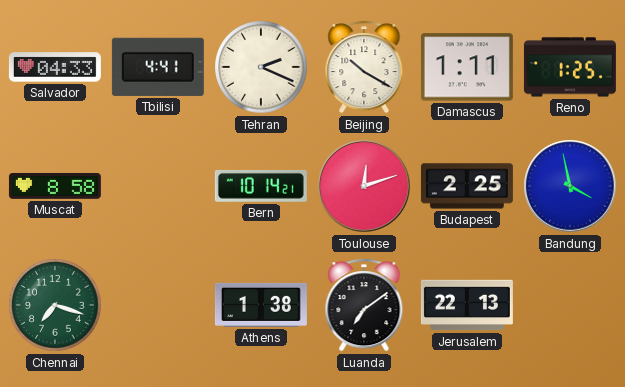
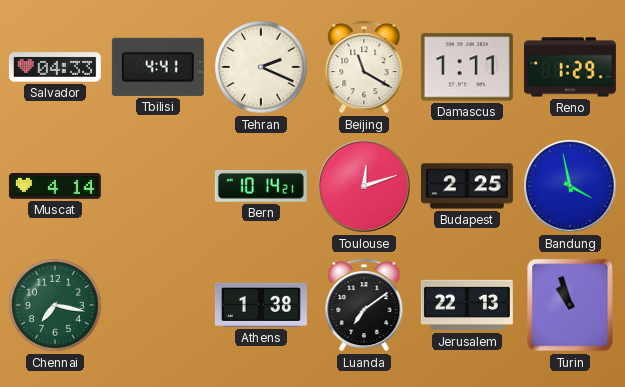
Beijing: 10:20 -> 11:20 (364, 67)
Reno: 1:25 -> 1:29 (570, 67)
Muscat: 8:58 -> 4:14 (55, 186)
Chennai: 7:18 -> 7:17 (55, 305)
Turin: none -> 10:57 (570, 305)
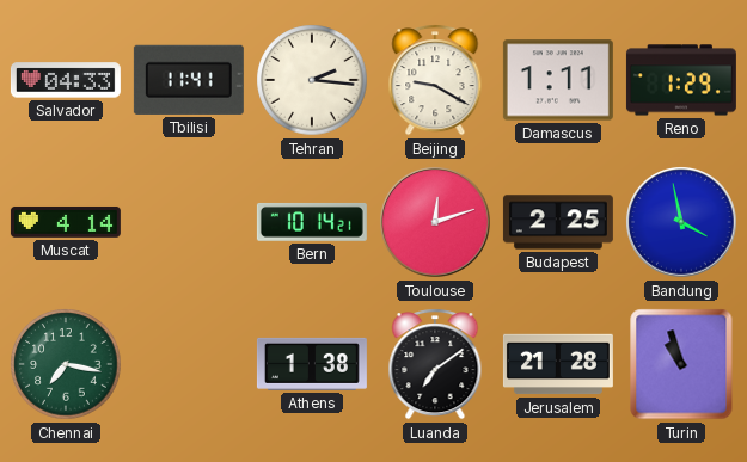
Tbilisi: 4:41 -> 11:41 (189, 80)
Tehran: 2:19 -> 2:16 (312, 80)
Beijing: 11:20 -> 9:20 (435, 80)
Jerusalem: 22:13 -> 21:28 (558, 364)
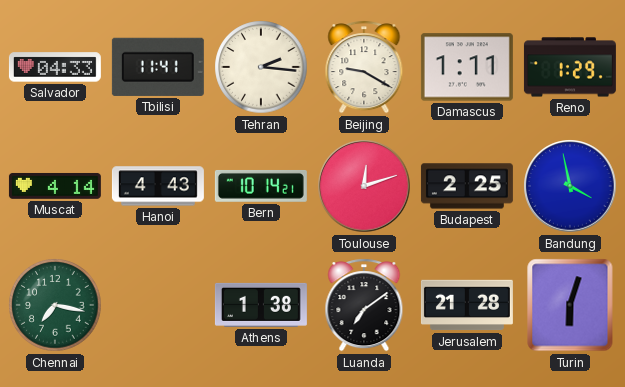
Hanoi: none -> 4:43 (158, 186)
Turin: 10:57 -> 6:03 (570, 305)
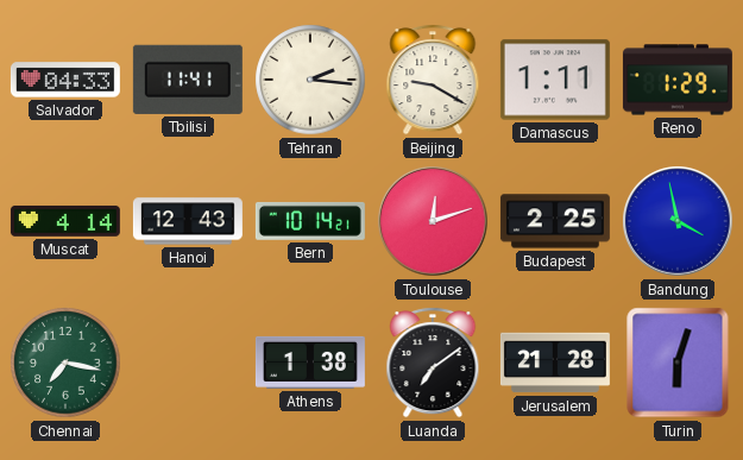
Hanoi: 4:43 -> 12:43 (188, 221)
